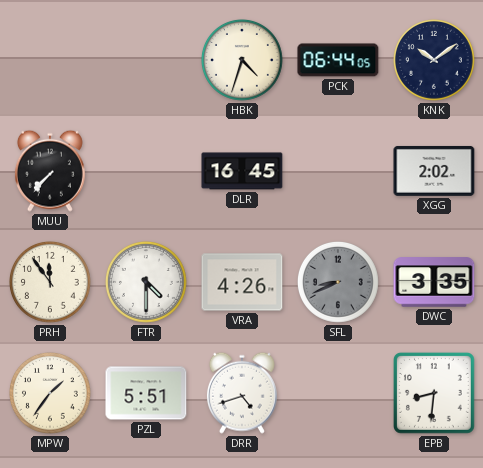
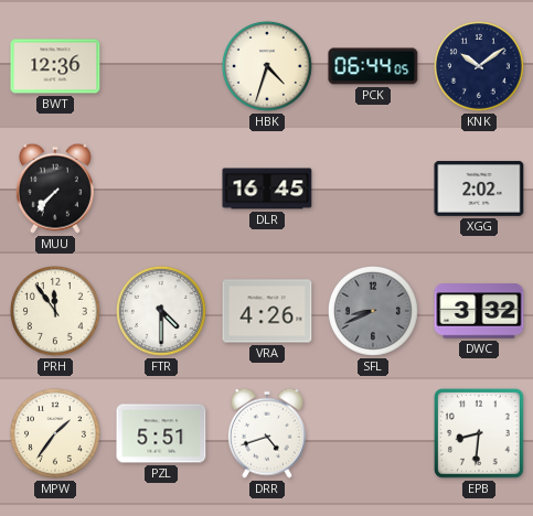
BWT: none -> 12:36 (55, 66)
DWC: 3:35 -> 3:32 (479, 311)
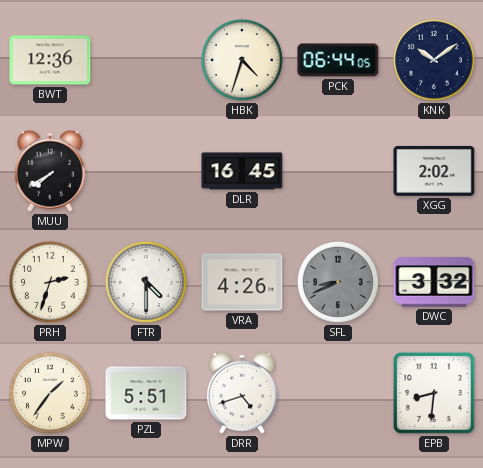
MUU: 7:37 -> 7:40 (50, 171)
PRH: 11:54 -> 2:33 (51, 283)
